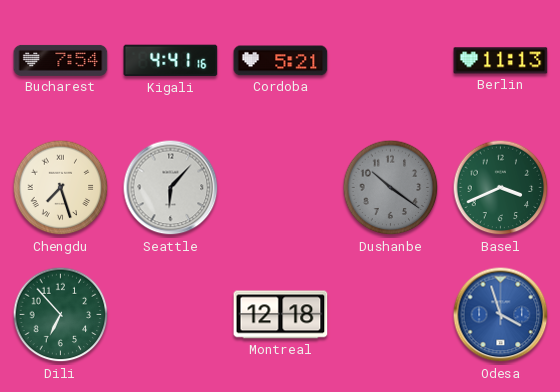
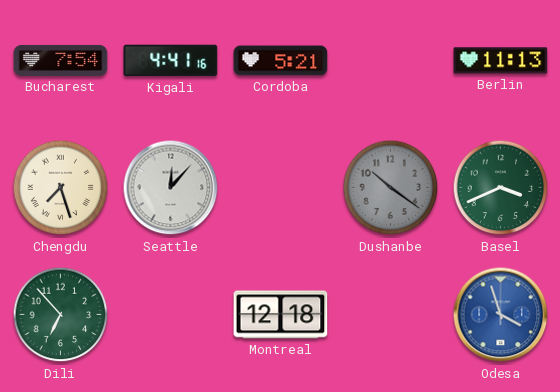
Seattle: 6:07 -> 12:07 (171, 188)
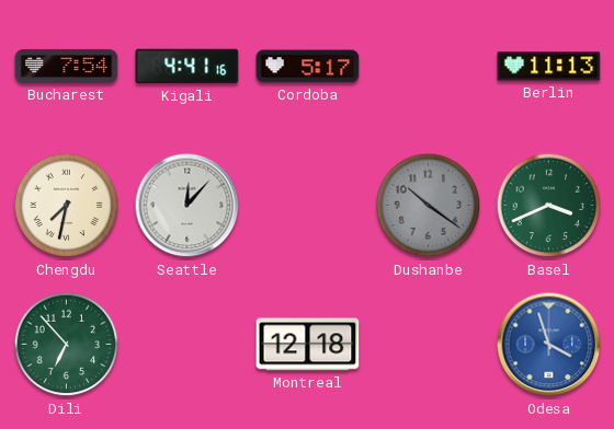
Cordoba: 5:21 -> 5:17 (308, 67)
Chengdu: 7:27 -> 7:32 (67, 206)
